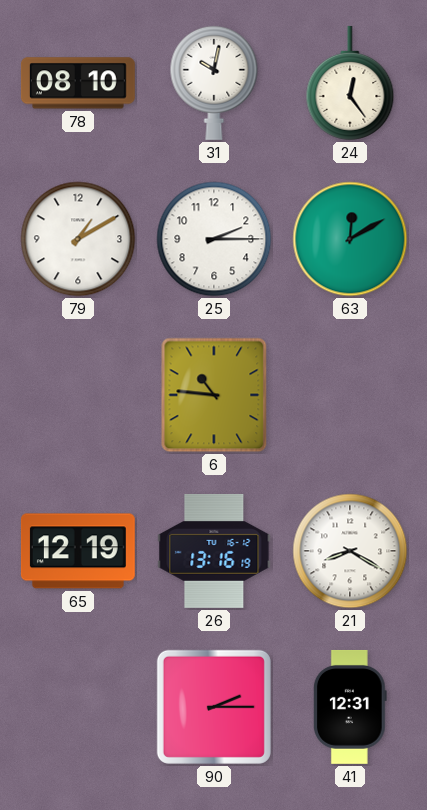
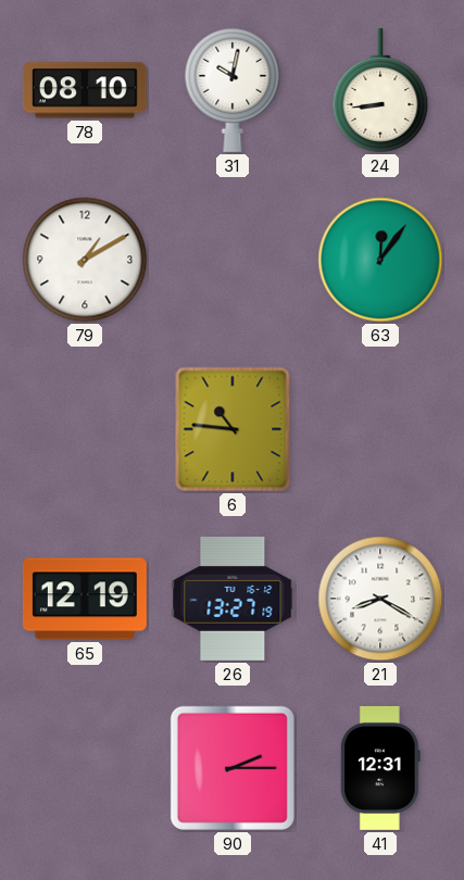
24: 12:24 -> 8:44 (380, 90)
25: 2:15 -> none (214, 239)
63: 12:10 -> 12:06 (380, 260)
26: 13:16 -> 13:27 (233, 599)
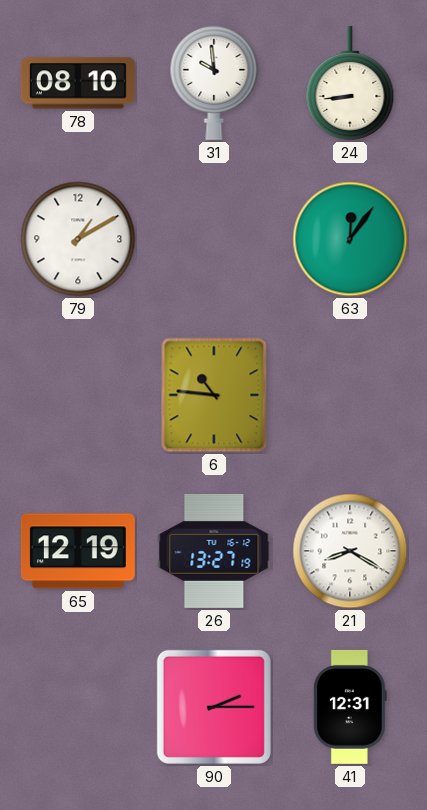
31: 10:02 -> 9:59 (214, 83)
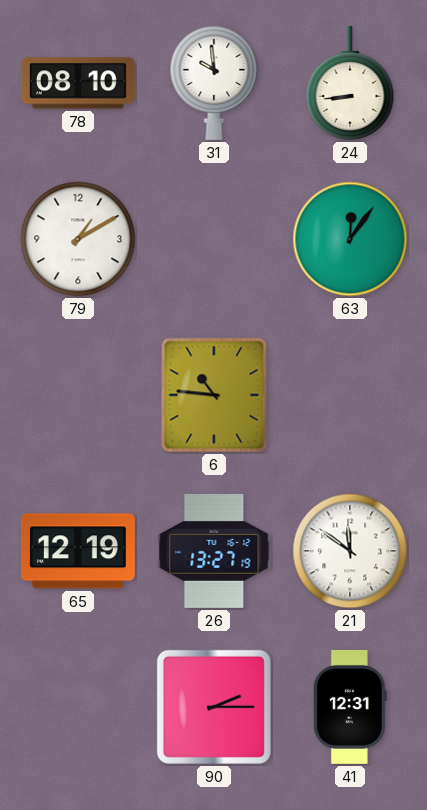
21: 8:20 -> 11:51 (350, 551)
